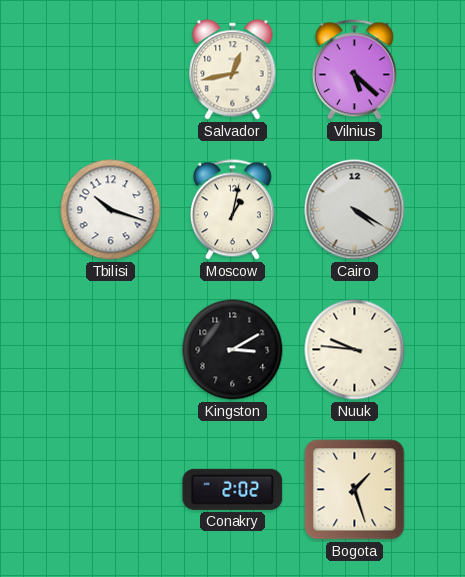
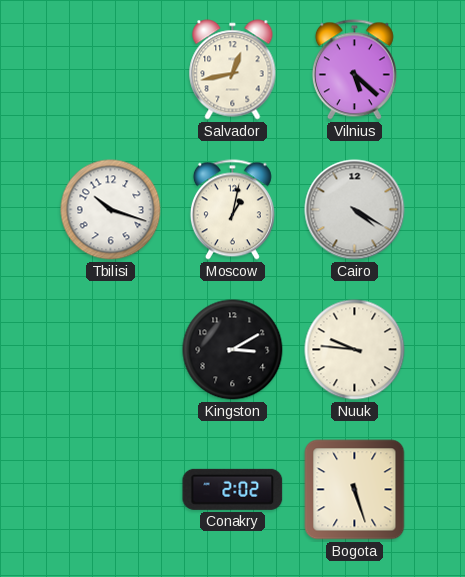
Bogota: 1:27 -> 5:27 (355, 490)
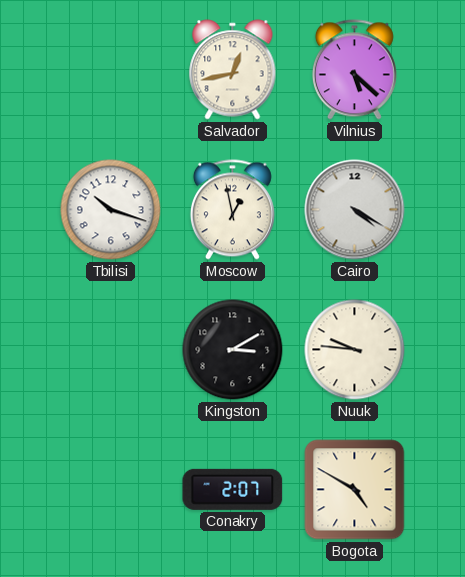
Moscow: 1:02 -> 12:58 (232, 210)
Conakry: 2:02 -> 2:07 (233, 489)
Bogota: 5:27 -> 4:50 (355, 490)
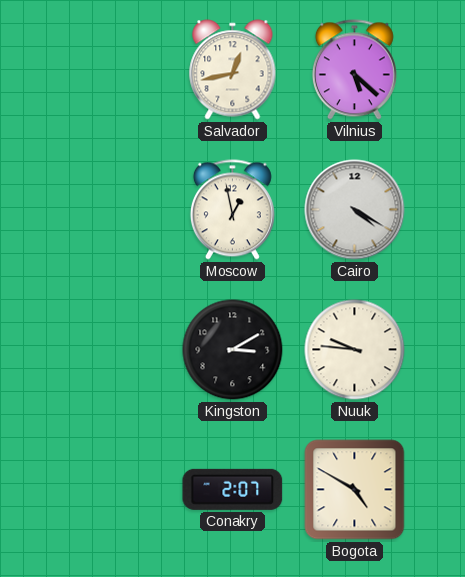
Tbilisi: 10:18 -> none (111, 210)
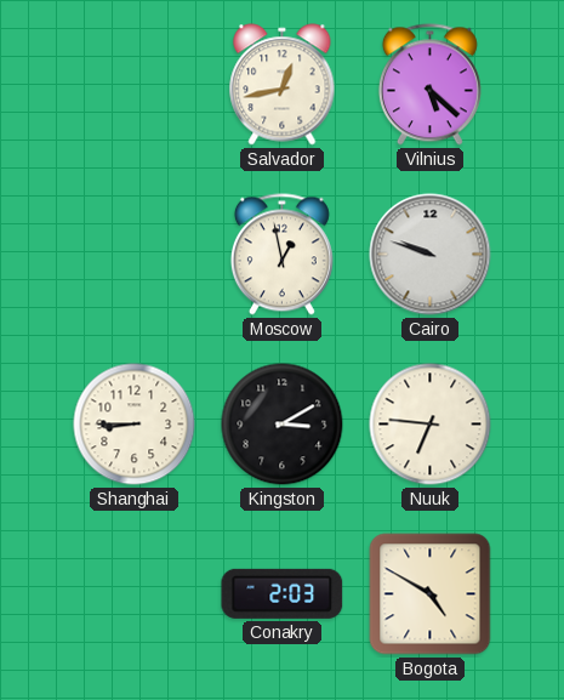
Cairo: 4:20 -> 9:48 (431, 255)
Shanghai: none -> 8:45 (135, 425)
Nuuk: 9:46 -> 6:46 (431, 425)
Conakry: 2:07 -> 2:03 (283, 593)
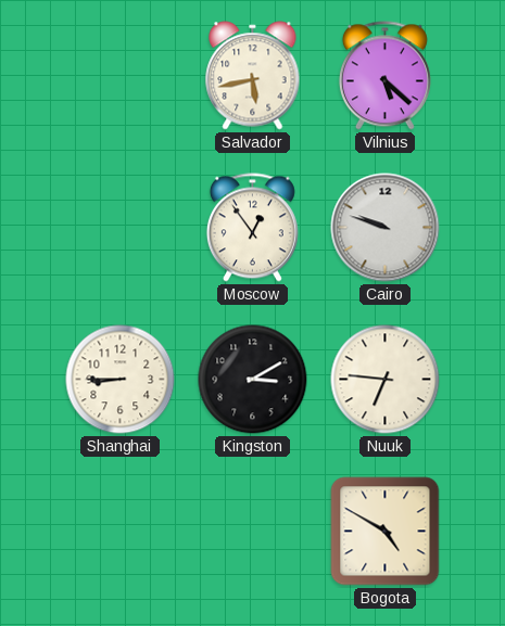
Salvador: 12:43 -> 5:43 (253, 76)
Moscow: 12:58 -> 12:54 (252, 228)
Conakry: 2:03 -> none (283, 593)
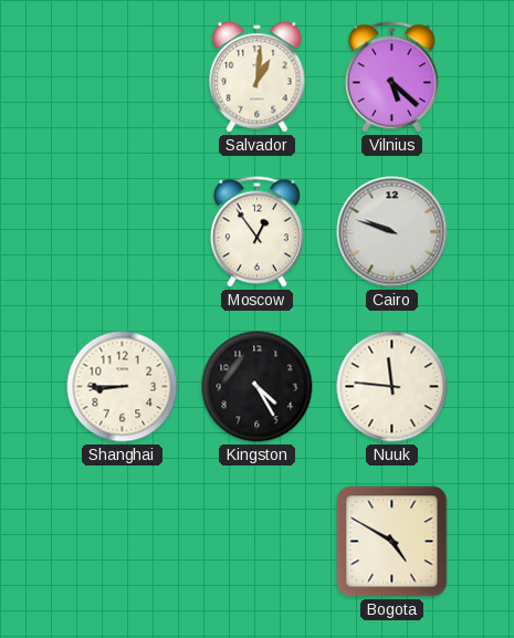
Salvador: 5:43 -> 1:01 (258, 77)
Kingston: 3:10 -> 4:25 (258, 387)
Nuuk: 6:46 -> 11:46 (392, 387)
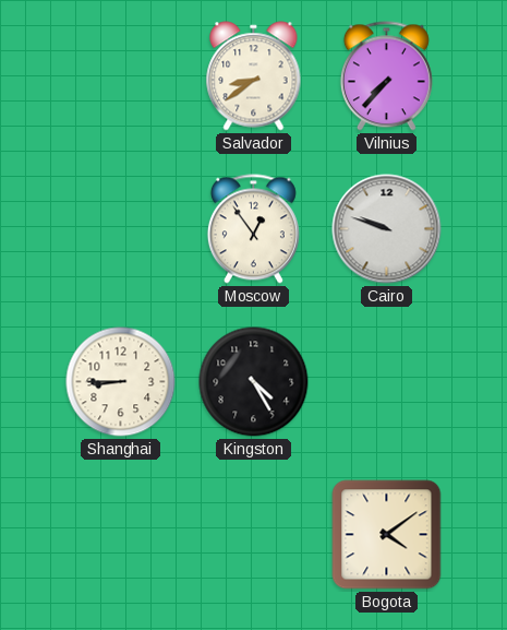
Salvador: 1:01 -> 8:39 (254, 76)
Vilnius: 5:22 -> 7:37 (386, 76)
Nuuk: 11:46 -> none (392, 387)
Bogota: 4:50 -> 4:09 (387, 535)
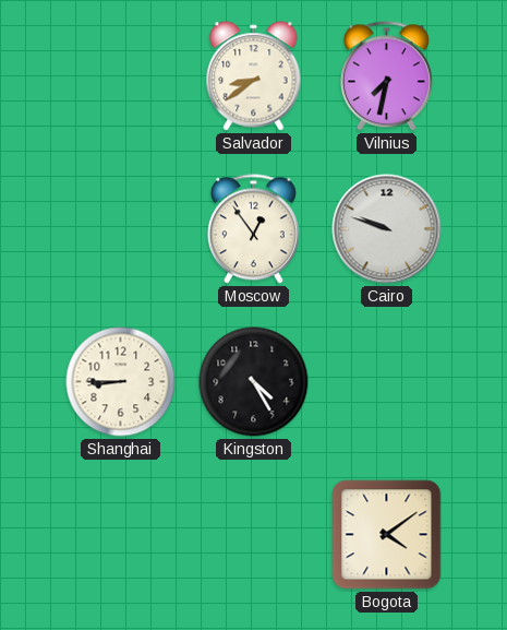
Vilnius: 7:37 -> 7:32 (386, 76)
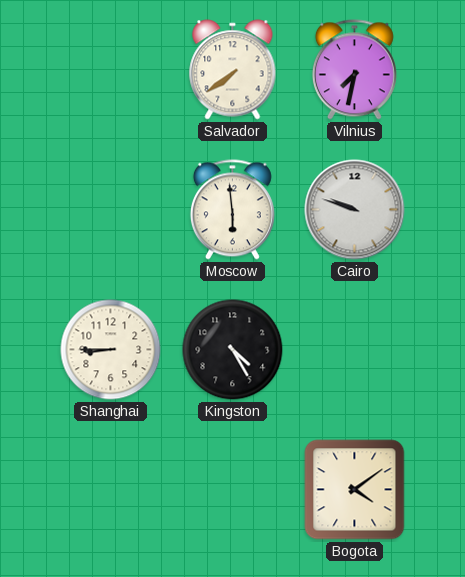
Salvador: 8:39 -> 7:39 (233, 70)
Moscow: 12:54 -> 5:59 (232, 210)
